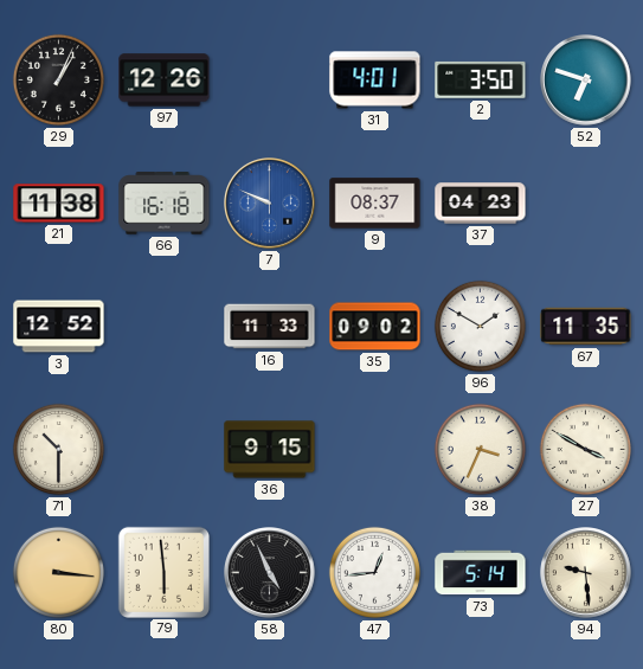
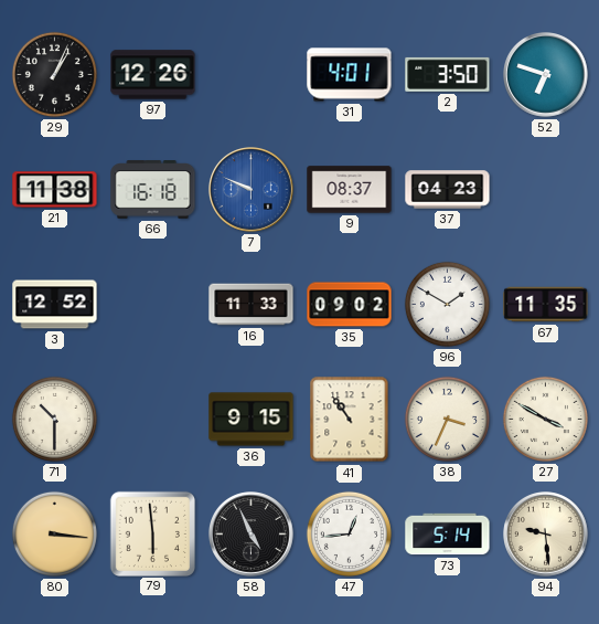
41: none -> 10:54 (350, 420)
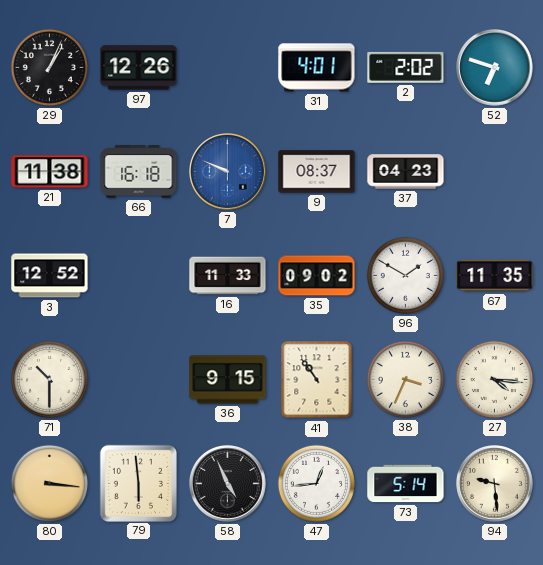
2: 3:50 -> 2:02 (406, 67)
27: 3:50 -> 4:16 (494, 379)
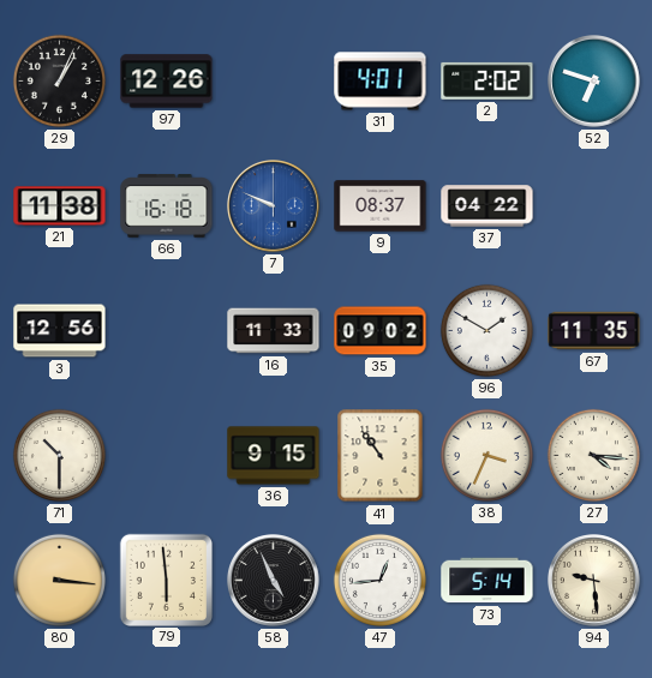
37: 04:23 -> 04:22 (487, 206)
3: 12:52 -> 12:56 (60, 331)
